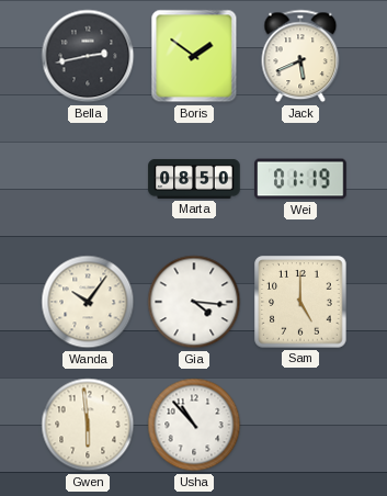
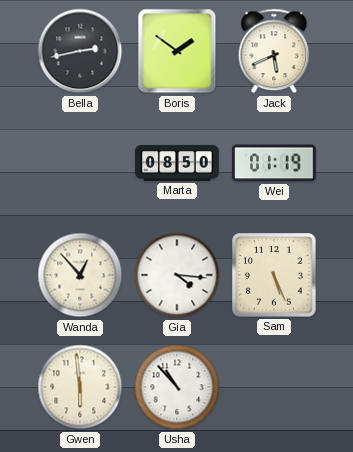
Wanda: 10:06 -> 12:53 (80, 275)
Sam: 5:00 -> 5:26 (274, 275)
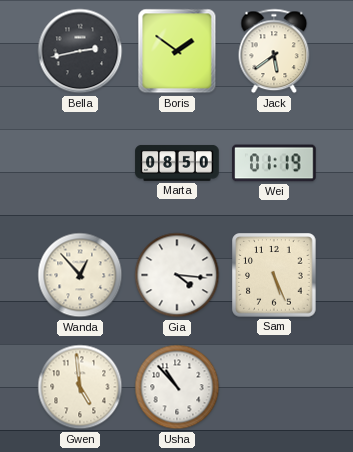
Jack: 5:41 -> 5:39 (274, 51)
Gwen: 5:59 -> 4:59 (80, 387)
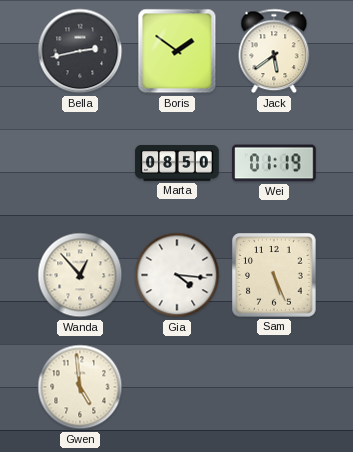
Usha: 10:53 -> none (177, 387)
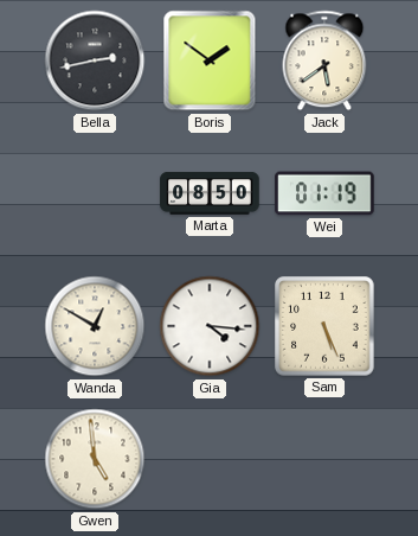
Wanda: 12:53 -> 12:50 (95, 326)
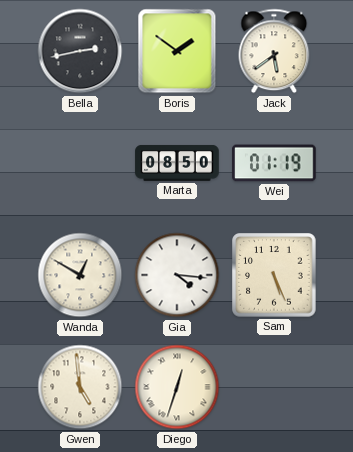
Diego: none -> 12:33 (177, 387)
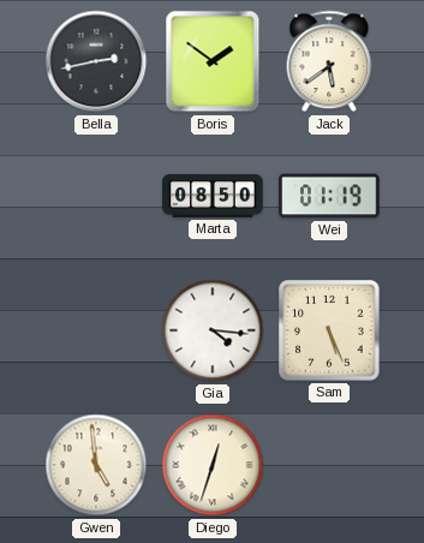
Wanda: 12:50 -> none (80, 275)
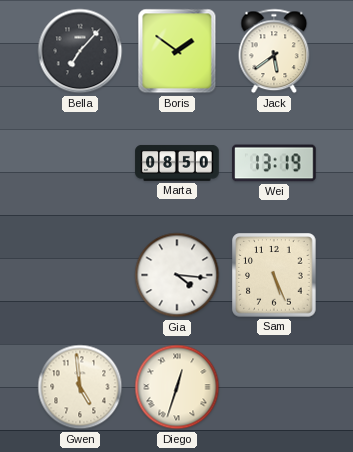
Bella: 2:43 -> 7:07 (80, 51)
Wei: 01:19 -> 13:19 (274, 163)
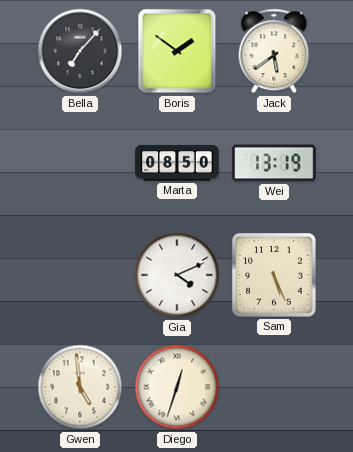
Gia: 4:16 -> 4:11 (177, 275)
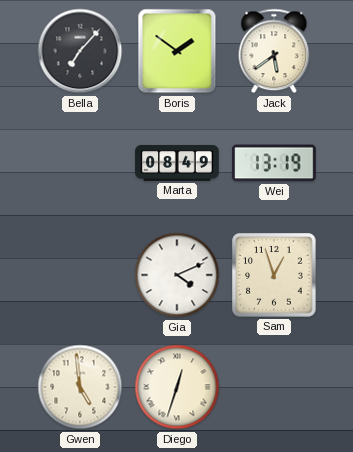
Marta: 08:50 -> 08:49 (177, 163)
Sam: 5:26 -> 12:57 (274, 275)
